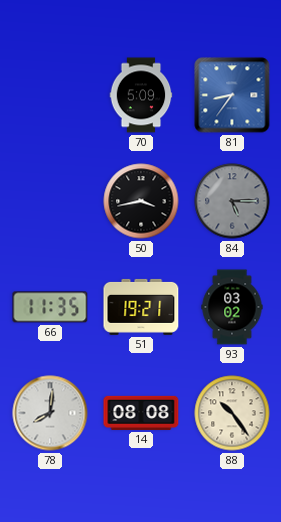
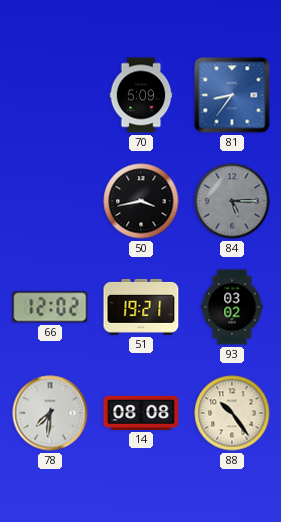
66: 11:35 -> 12:02 (50, 307)
78: 8:01 -> 7:31 (50, 413)
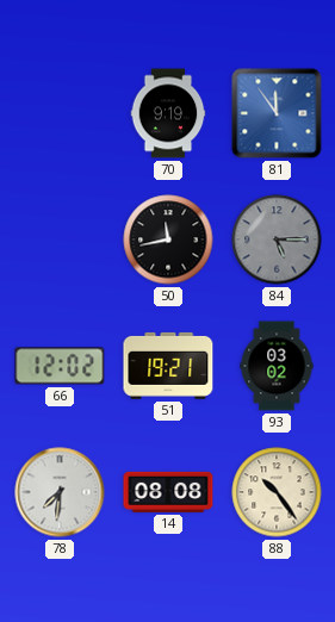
70: 5:09 -> 9:19 (168, 113)
81: 8:36 -> 11:54 (277, 113)
50: 3:43 -> 11:43 (168, 240)
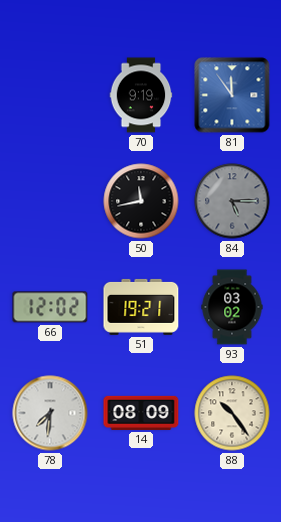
14: 08:08 -> 08:09 (141, 413)
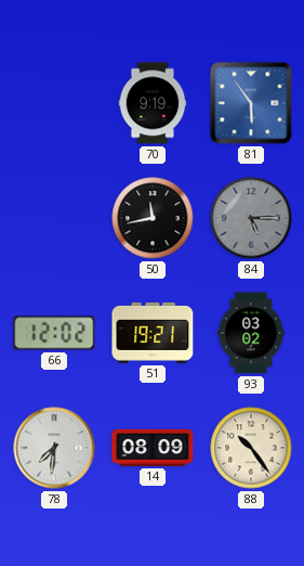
81: 11:54 -> 5:54 (251, 103)
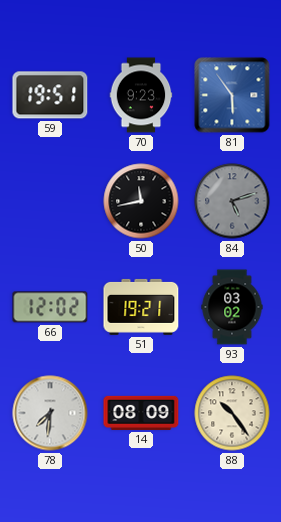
59: none -> 19:51 (50, 95)
70: 9:19 -> 9:23 (141, 95)
84: 5:15 -> 5:12 (232, 201)
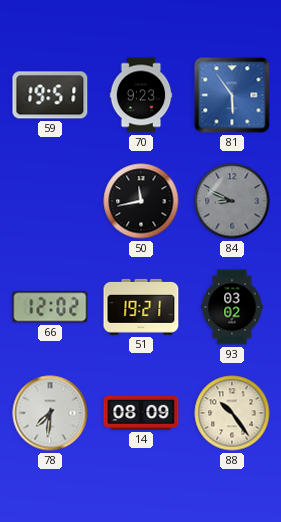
84: 5:12 -> 8:49 (232, 201)
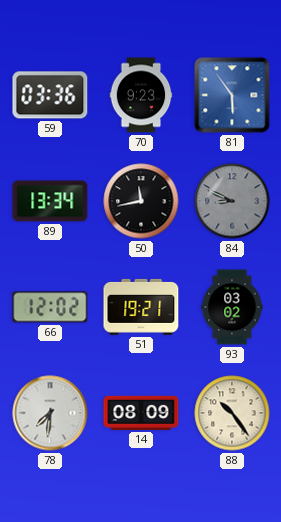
59: 19:51 -> 03:36 (50, 95)
89: none -> 13:34 (50, 201)
